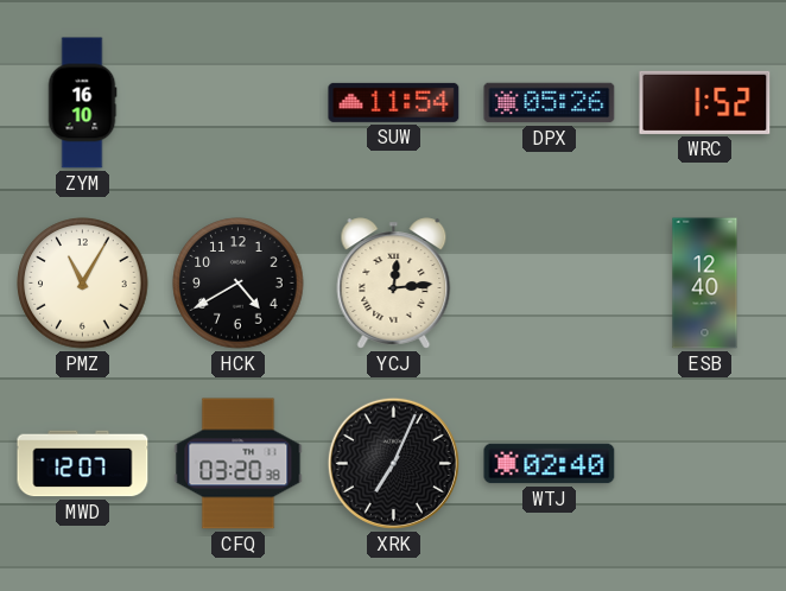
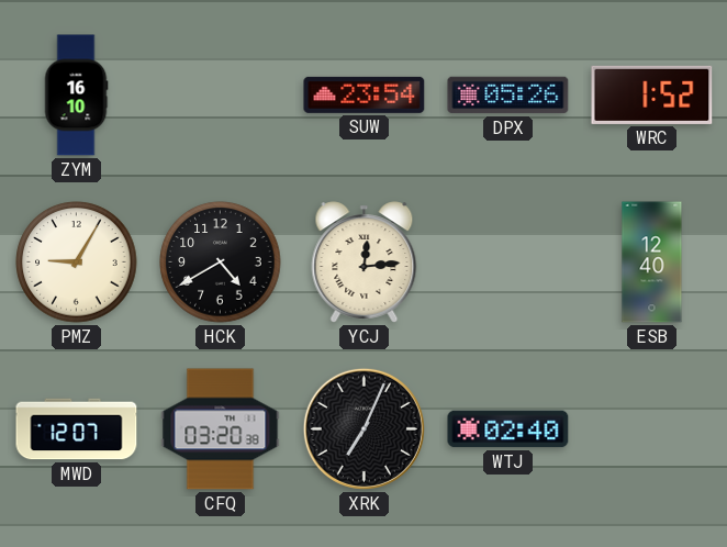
SUW: 11:54 -> 23:54 (365, 94)
PMZ: 11:05 -> 9:05 (77, 263)
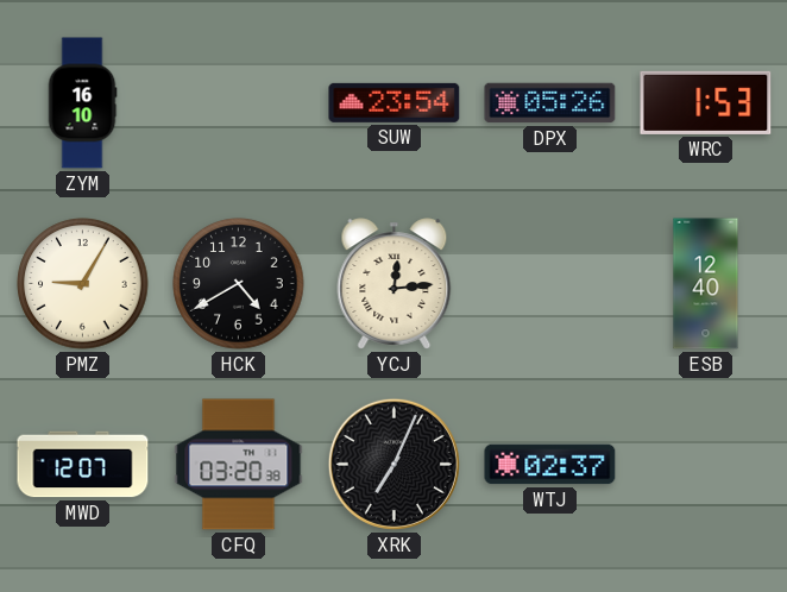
WRC: 1:52 -> 1:53 (706, 102)
WTJ: 02:40 -> 02:37 (550, 465)
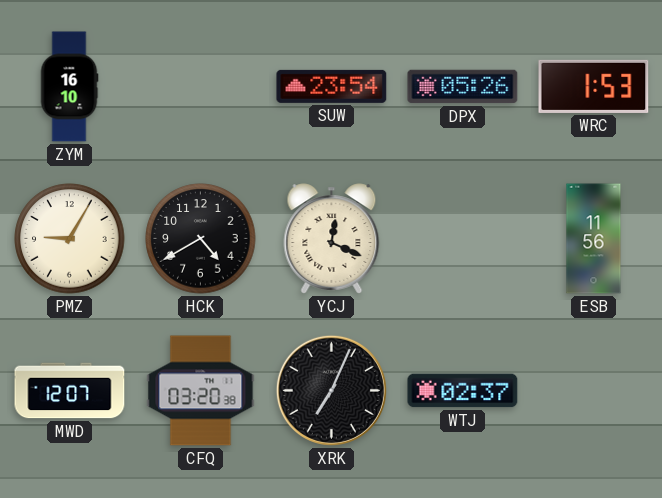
YCJ: 12:14 -> 12:19 (332, 239)
ESB: 12:40 -> 11:56 (594, 239)
